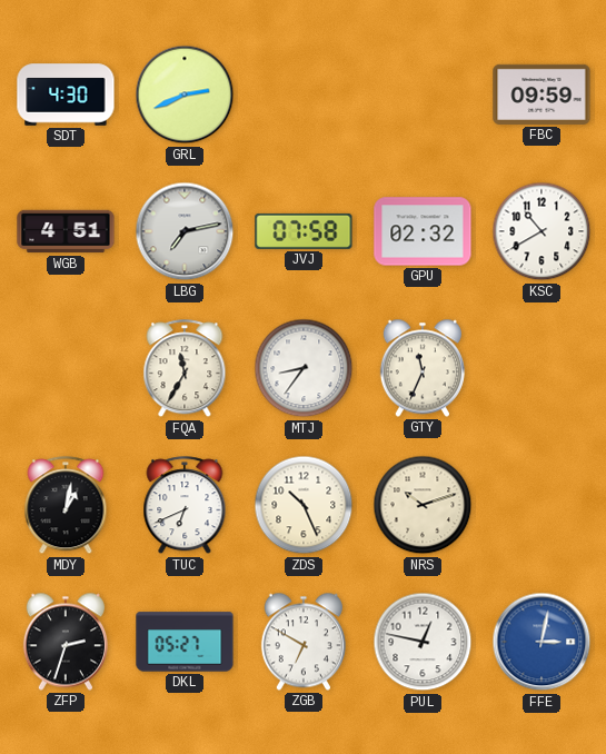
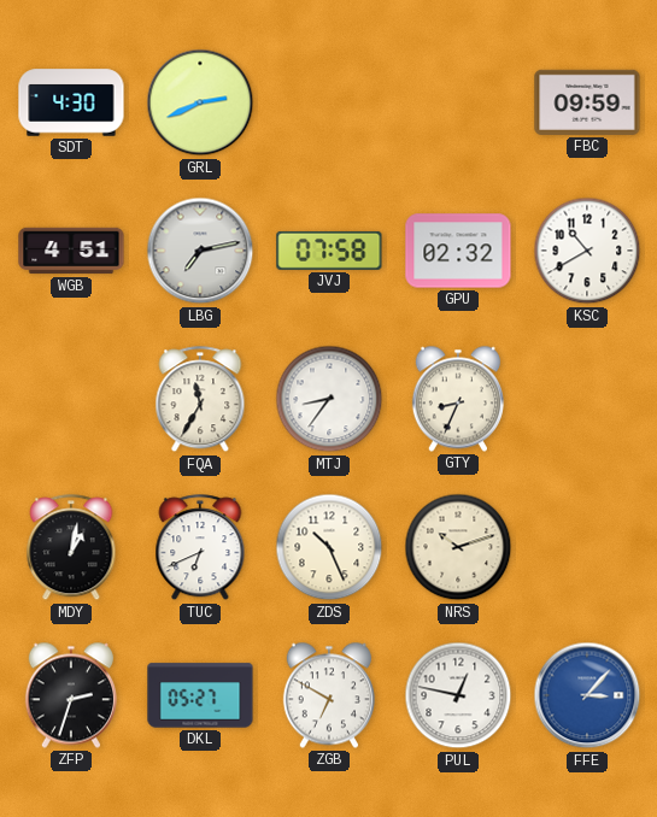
GTY: 11:34 -> 8:34 (458, 399)
FFE: 3:02 -> 3:07 (587, 695)
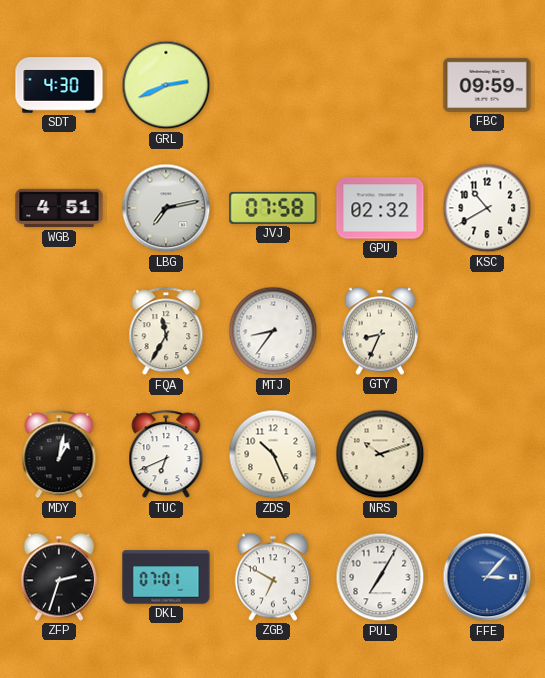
DKL: 05:27 -> 07:01 (166, 577)
PUL: 12:47 -> 7:05 (380, 577)
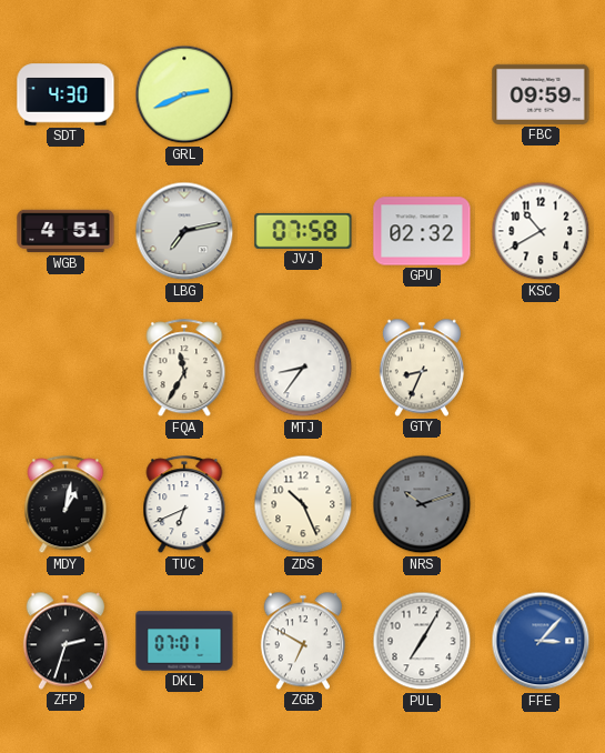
NRS dial: cream -> grey (422, 504)
